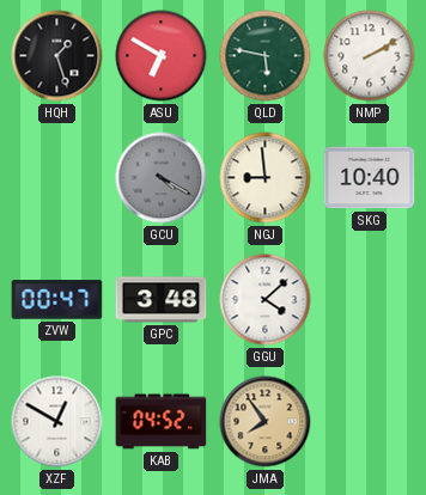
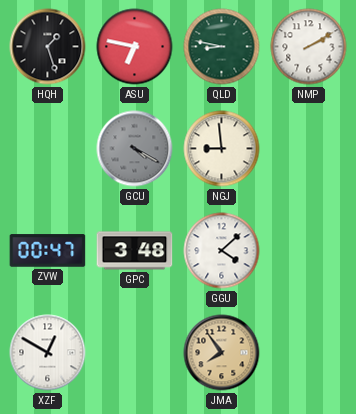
ASU: 6:50 -> 6:47 (135, 47)
QLD: 5:47 -> 8:47 (222, 47)
SKG: 10:40 -> none (370, 178)
KAB: 04:52 -> none (162, 422)
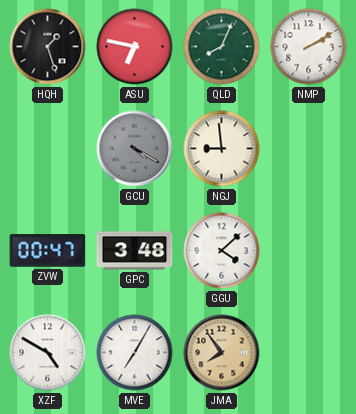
QLD: 8:47 -> 8:04 (222, 47)
XZF: 12:50 -> 4:50 (48, 353)
MVE: none -> 7:05 (135, 353)
